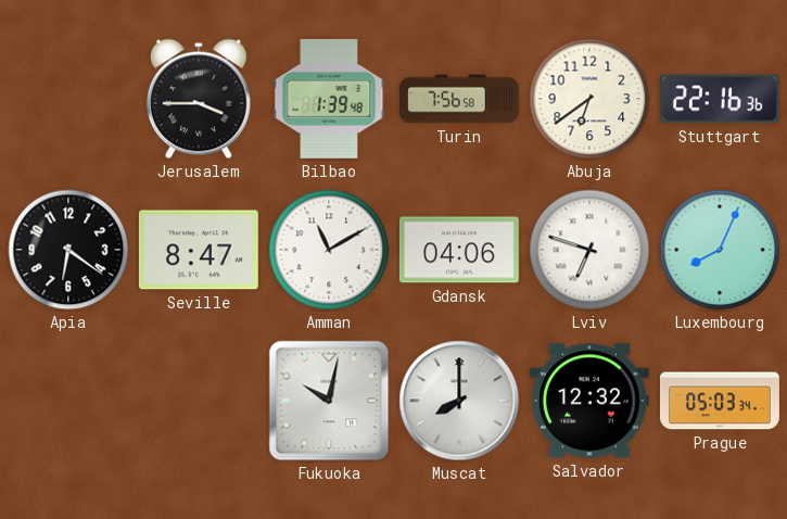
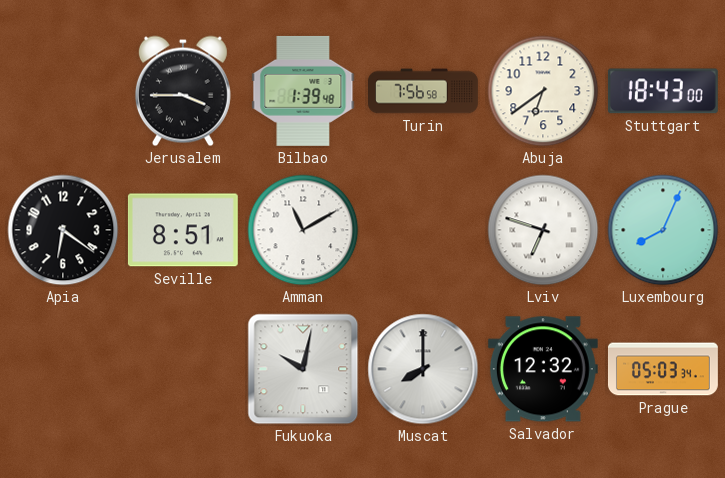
Stuttgart: 22:16 -> 18:43 (663, 91)
Seville: 8:47 -> 8:51 (183, 230)
Gdansk: 04:06 -> none (459, 250)
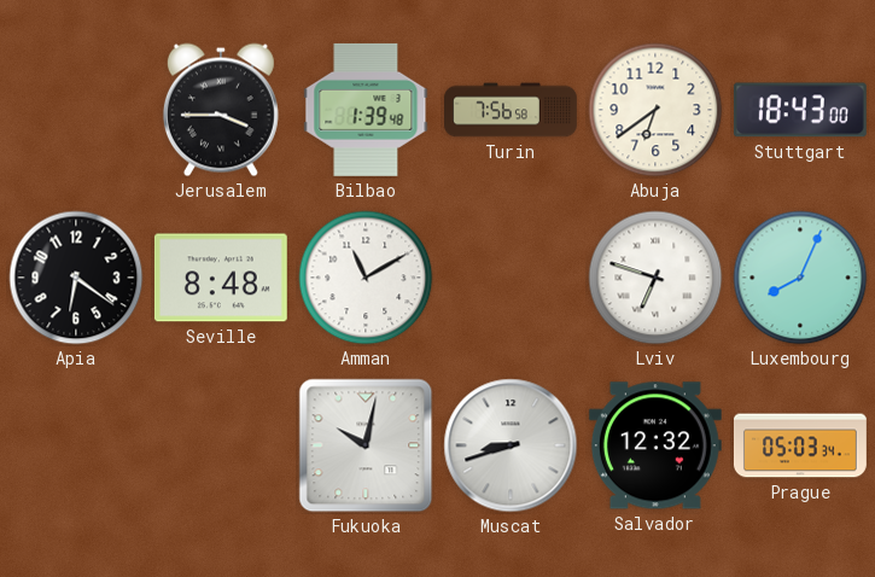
Seville: 8:51 -> 8:48 (221, 278)
Muscat: 8:00 -> 8:42 (511, 445)
